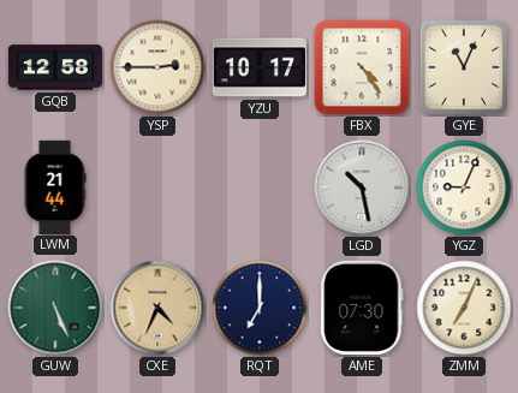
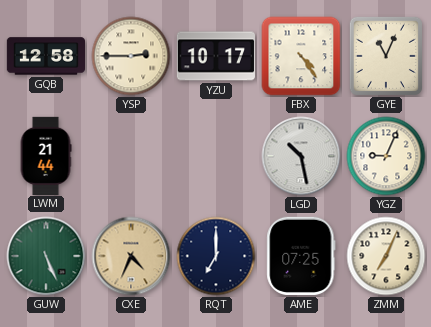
AME: 07:30 -> 07:25 (301, 256)
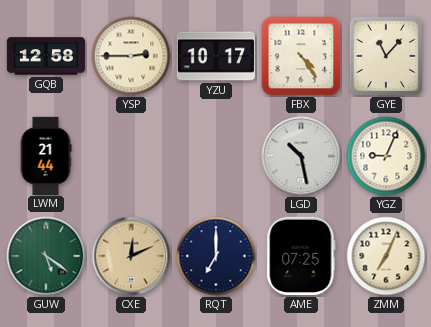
GYE: 11:04 -> 11:07 (386, 56)
GUW: 5:26 -> 5:21 (46, 256)
CXE: 4:34 -> 12:11 (131, 256)
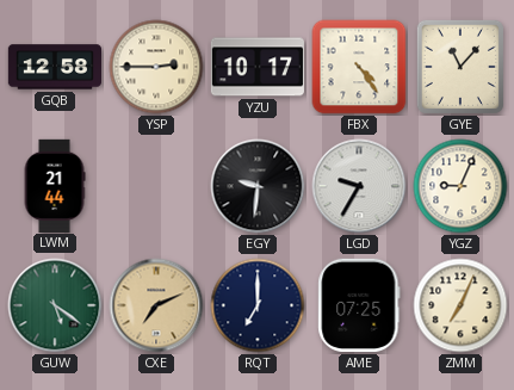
EGY: none -> 9:31 (258, 186)
LGD: 10:28 -> 9:35 (359, 186)
CXE: 12:11 -> 7:11 (156, 305)
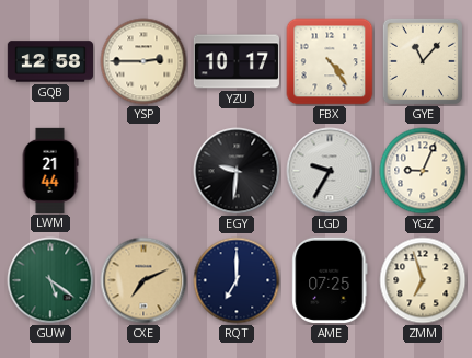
ZMM: 7:04 -> 6:57 (423, 280)
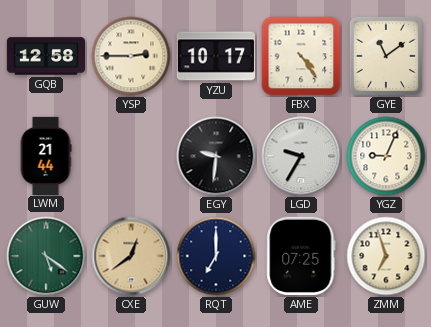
GYE: 11:07 -> 11:09 (386, 56)
CXE: 7:11 -> 12:39 (131, 256)
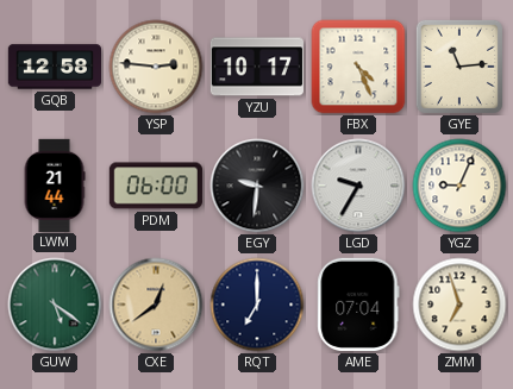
YSP: 2:45 -> 2:46 (156, 67)
FBX: 4:24 -> 4:26 (358, 67)
GYE: 11:09 -> 11:14 (459, 67)
PDM: none -> 06:00 (156, 186)
AME: 07:25 -> 07:04 (358, 305)
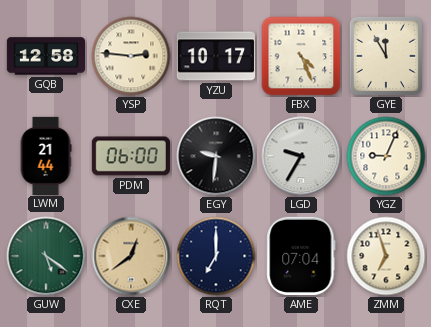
GYE: 11:14 -> 11:55 (386, 56)
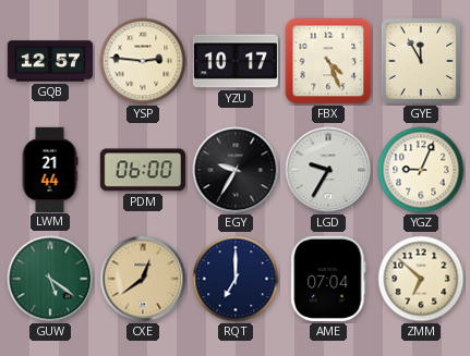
GQB: 12:58 -> 12:57 (49, 61)
EGY: 9:31 -> 9:35 (236, 170)
ZMM: 6:57 -> 6:52 (421, 279)
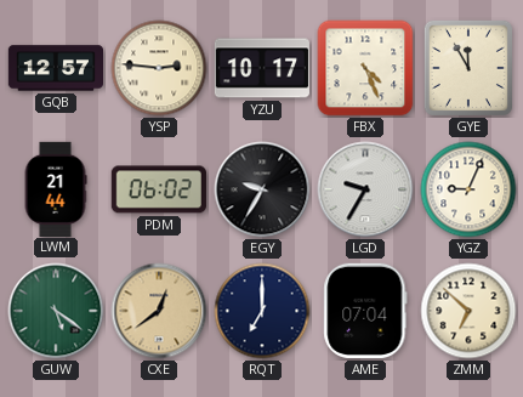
PDM: 06:00 -> 06:02 (159, 189)
